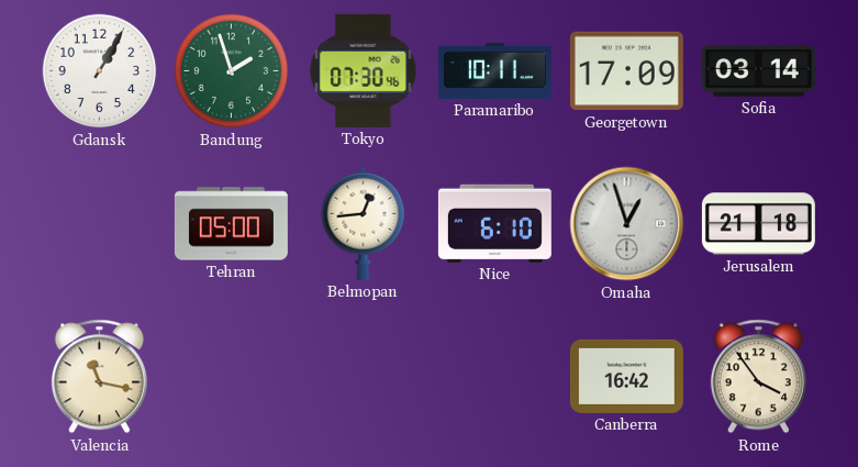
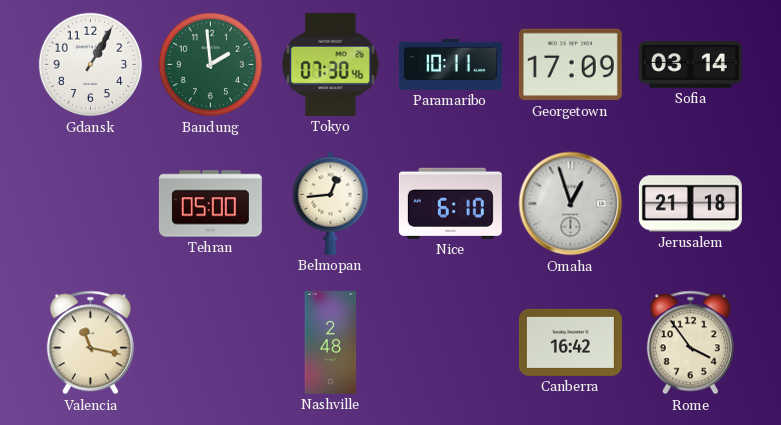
Bandung: 1:57 -> 1:59 (211, 65)
Nashville: none -> 2:48 (331, 342)
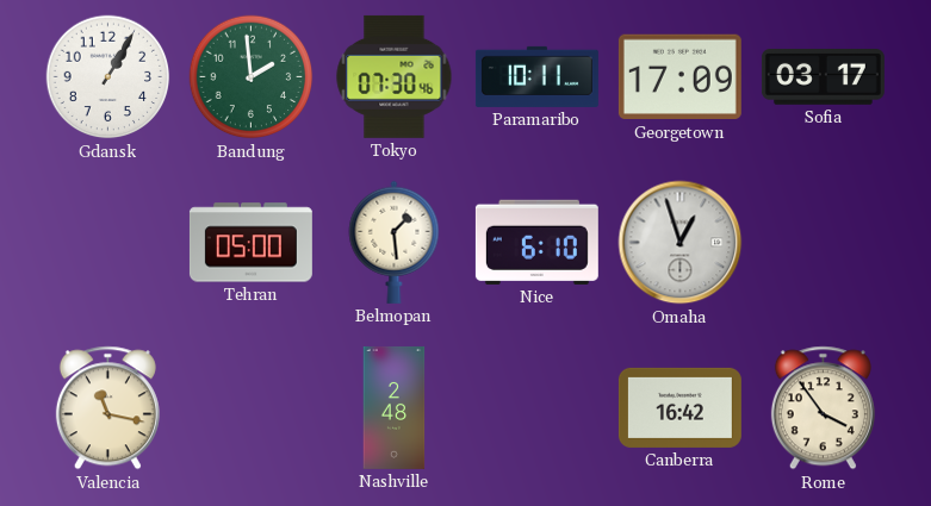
Sofia: 03:14 -> 03:17 (823, 77)
Belmopan: 12:44 -> 1:29 (395, 242)
Jerusalem: 21:18 -> none (690, 204)
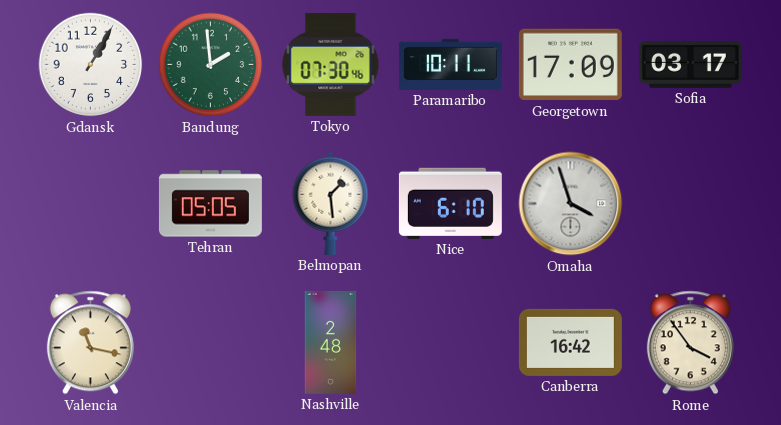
Tehran: 05:00 -> 05:05 (210, 204)
Omaha: 12:57 -> 3:57 (571, 204)
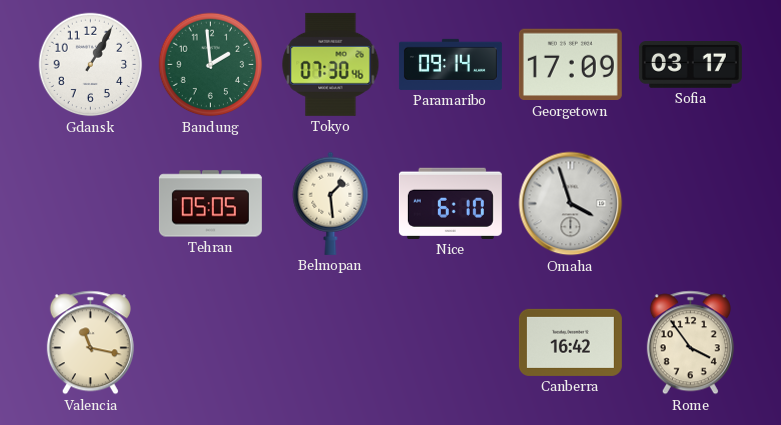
Paramaribo: 10:11 -> 09:14 (450, 64)
Nashville: 2:48 -> none (331, 342)
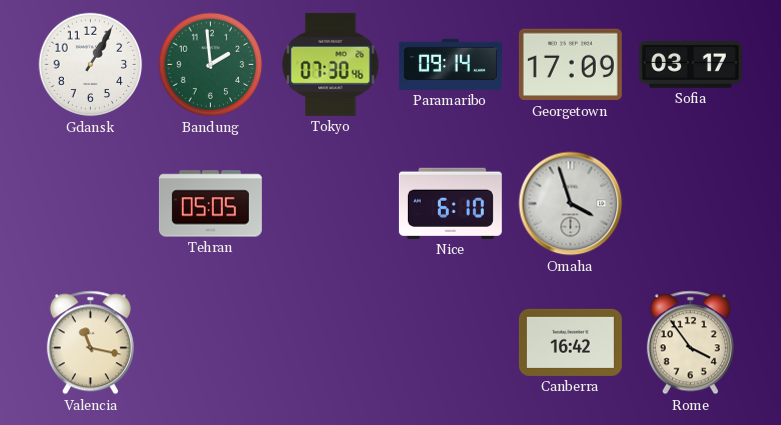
Belmopan: 1:29 -> none (331, 203)
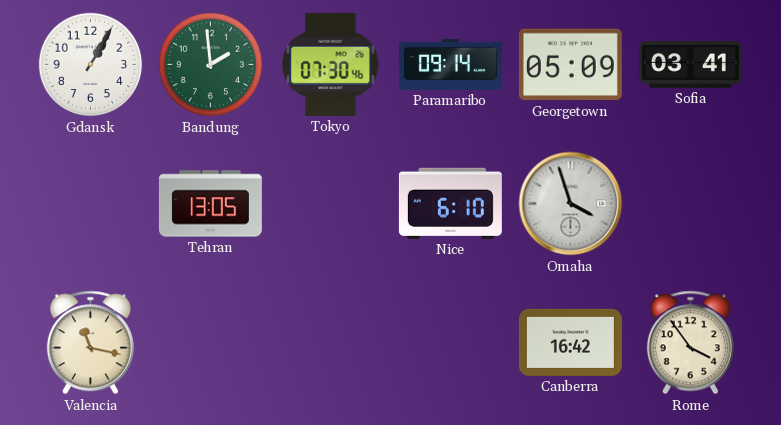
Georgetown: 17:09 -> 05:09 (570, 65)
Sofia: 03:17 -> 03:41 (690, 65)
Tehran: 05:05 -> 13:05 (210, 204)
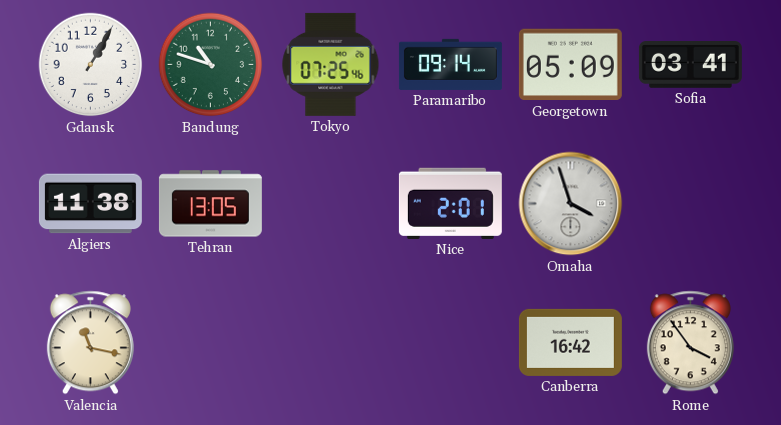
Bandung: 1:59 -> 10:48 (211, 65)
Tokyo: 07:30 -> 07:25 (331, 64)
Algiers: none -> 11:38 (90, 204)
Nice: 6:10 -> 2:01 (450, 203)
